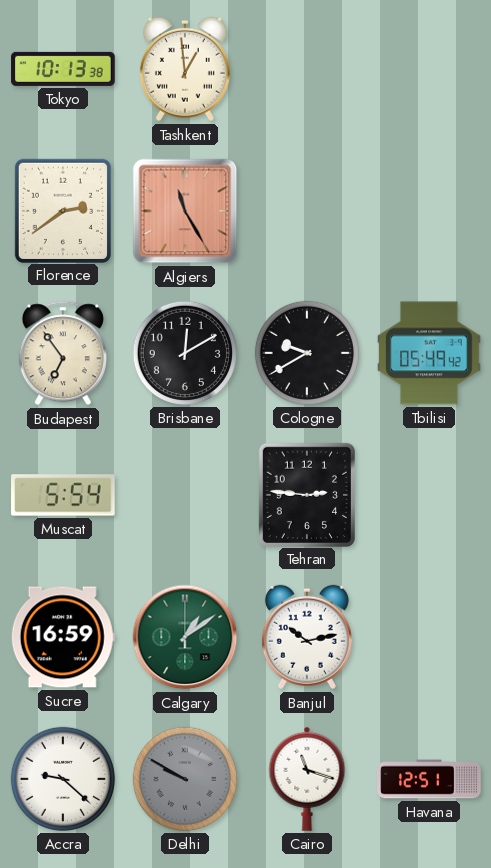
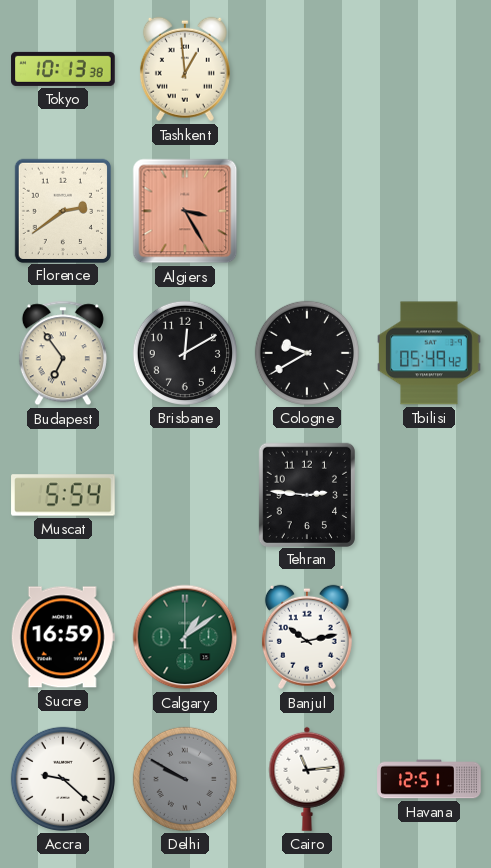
Algiers: 11:25 -> 3:25 (185, 211)
Cairo: 11:18 -> 11:14 (307, 779)
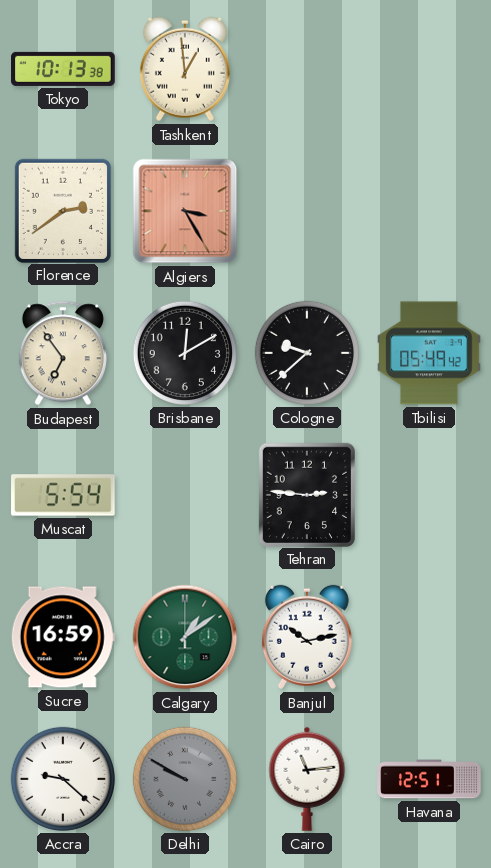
Cologne: 9:40 -> 9:38 (307, 353)
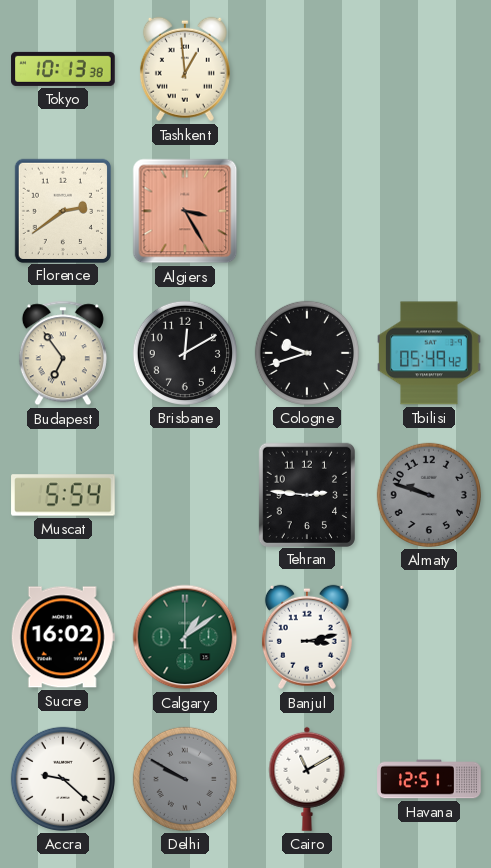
Cologne: 9:38 -> 9:42 (307, 353)
Almaty: none -> 9:48 (429, 495)
Sucre: 16:59 -> 16:02 (63, 637)
Banjul: 10:13 -> 3:13 (307, 637)
Cairo: 11:14 -> 11:10 (307, 779)
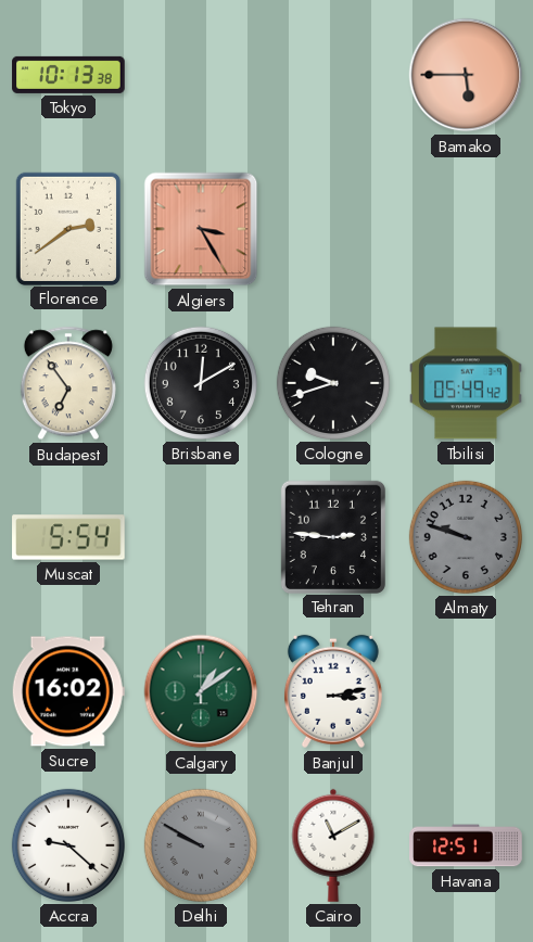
Tashkent: 12:59 -> none (185, 69)
Bamako: none -> 5:45 (466, 75)
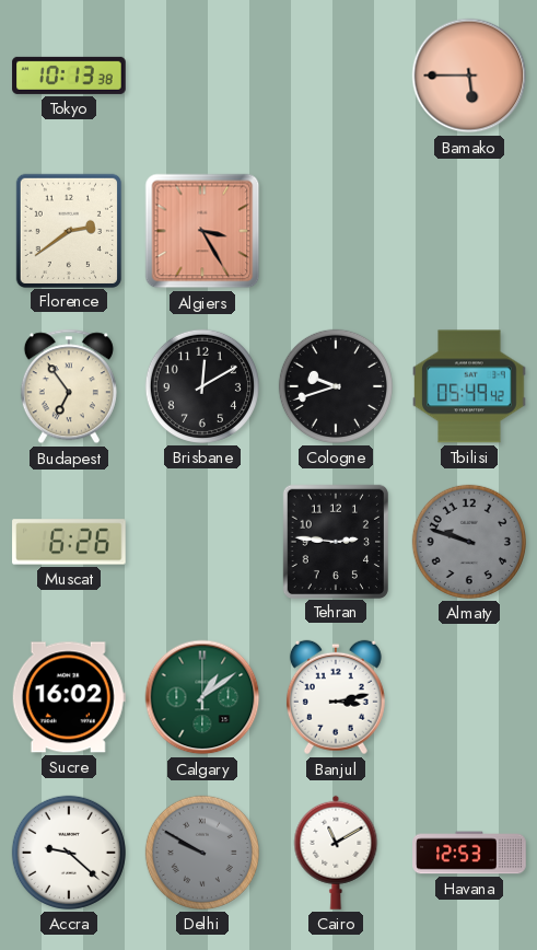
Muscat: 5:54 -> 6:26 (69, 542)
Havana: 12:51 -> 12:53 (469, 853)
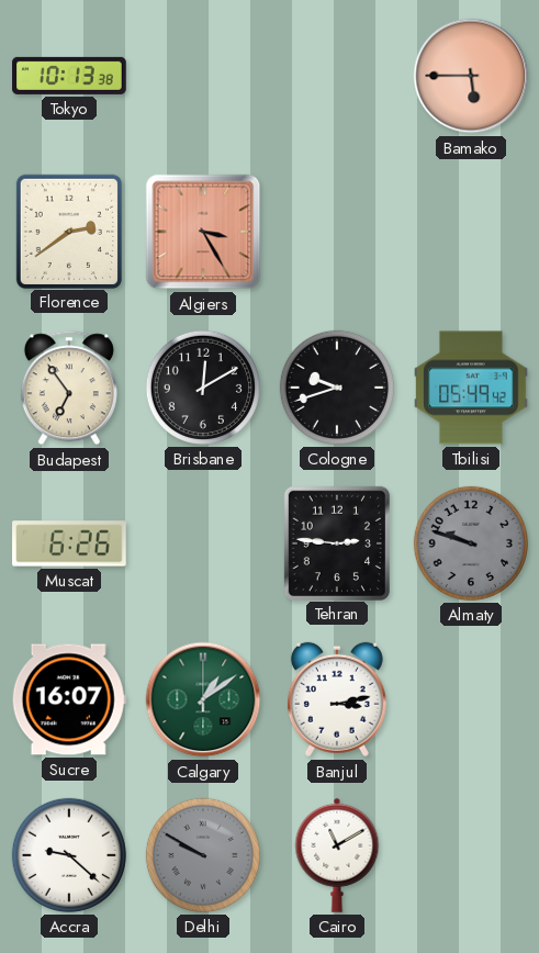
Sucre: 16:02 -> 16:07 (69, 699)
Havana: 12:53 -> none (469, 853)
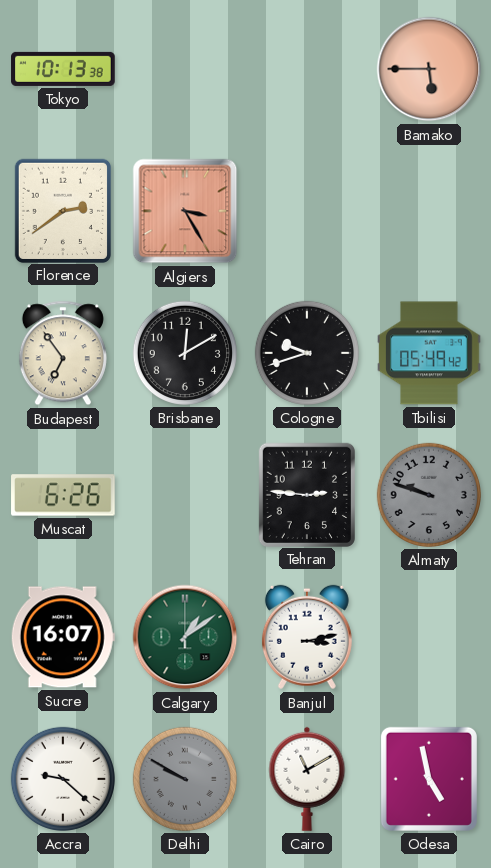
Odesa: none -> 4:58 (429, 779)
